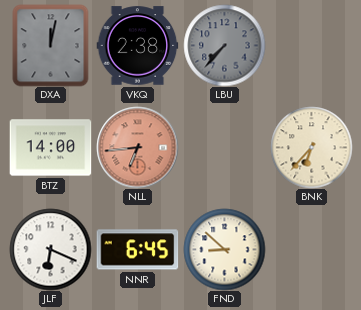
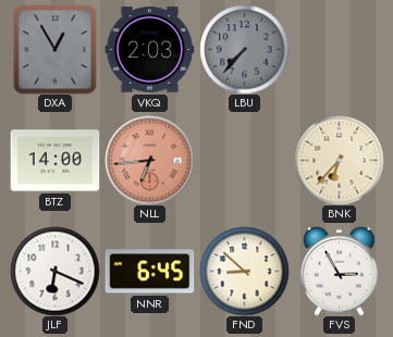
DXA: 12:02 -> 12:55 (56, 49)
VKQ: 2:38 -> 2:03 (149, 50)
FVS: none -> 2:55 (340, 271)
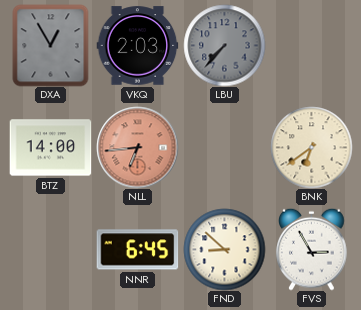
BNK: 6:37 -> 6:39 (311, 147)
JLF: 6:19 -> none (54, 271)
